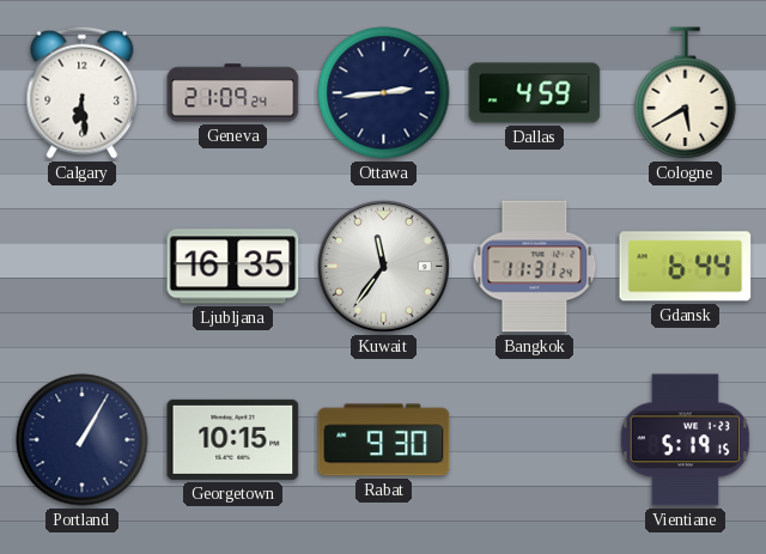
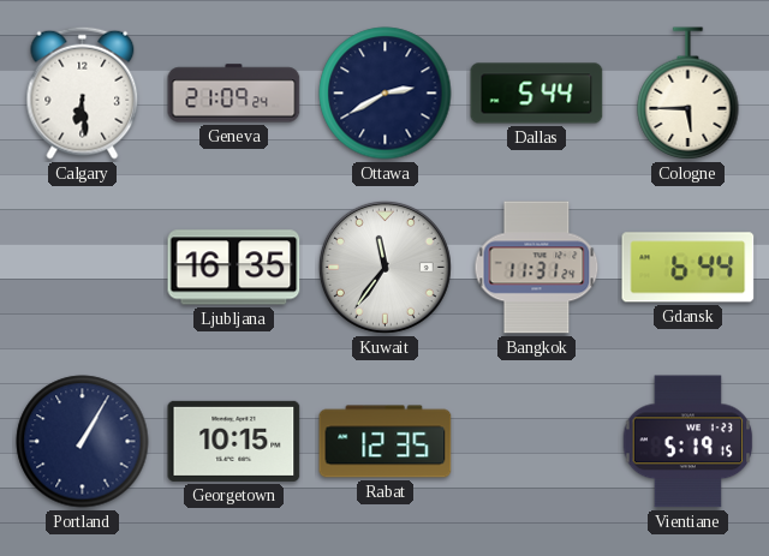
Ottawa: 2:44 -> 2:40 (386, 94)
Dallas: 4:59 -> 5:44 (537, 94)
Cologne: 5:40 -> 5:45 (688, 94)
Rabat: 9:30 -> 12:35 (386, 442)
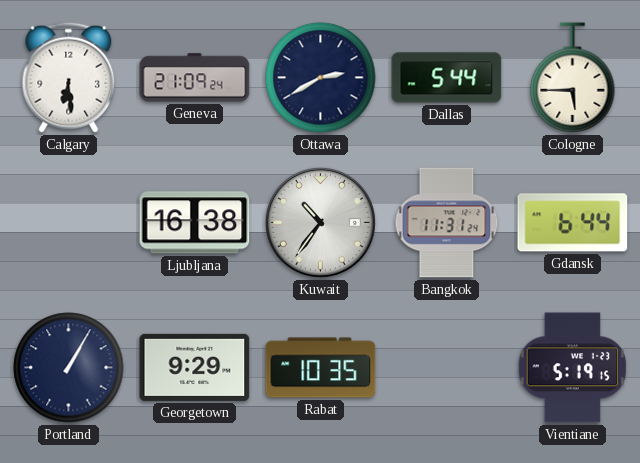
Ljubljana: 16:35 -> 16:38 (195, 223)
Kuwait: 11:36 -> 10:36 (320, 222)
Georgetown: 10:15 -> 9:29 (195, 367)
Rabat: 12:35 -> 10:35 (321, 368)
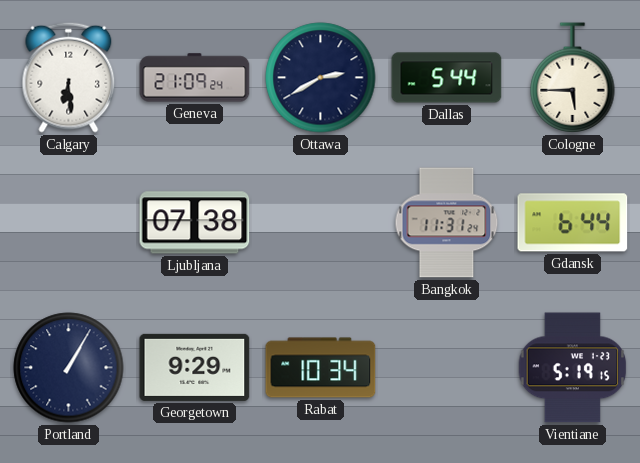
Ljubljana: 16:38 -> 07:38 (195, 223)
Kuwait: 10:36 -> none (320, 222)
Rabat: 10:35 -> 10:34 (321, 368)
